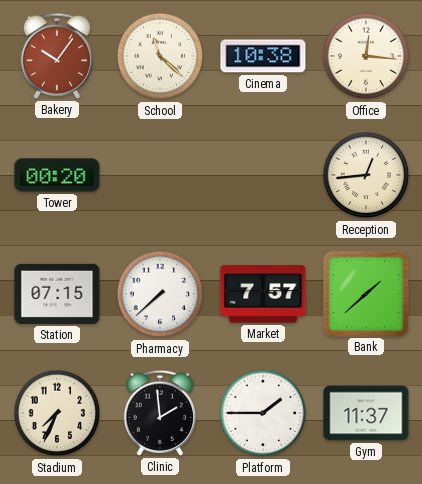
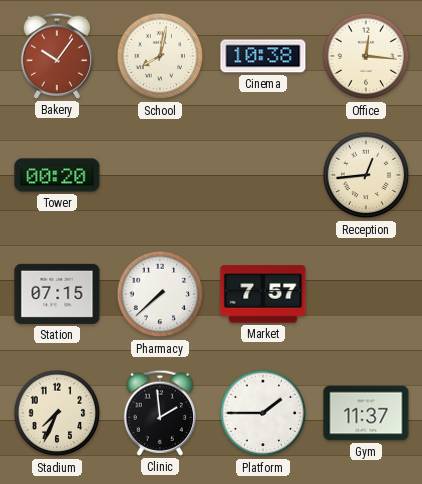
School: 11:22 -> 8:02 (160, 56)
Bank: 1:38 -> none (365, 293)
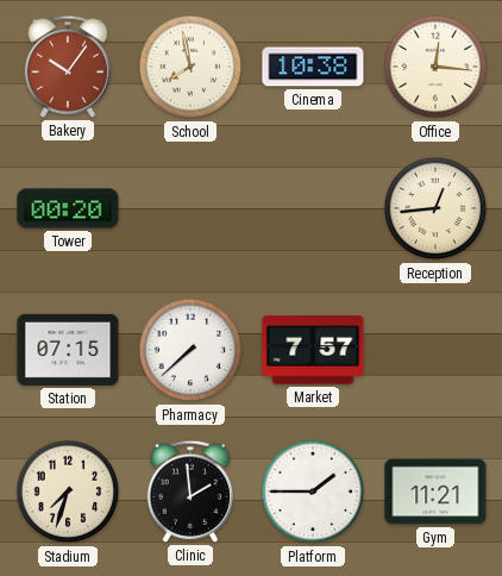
School: 8:02 -> 7:58 (190, 67)
Stadium: 7:34 -> 7:33 (68, 492)
Gym: 11:37 -> 11:21 (435, 492)
